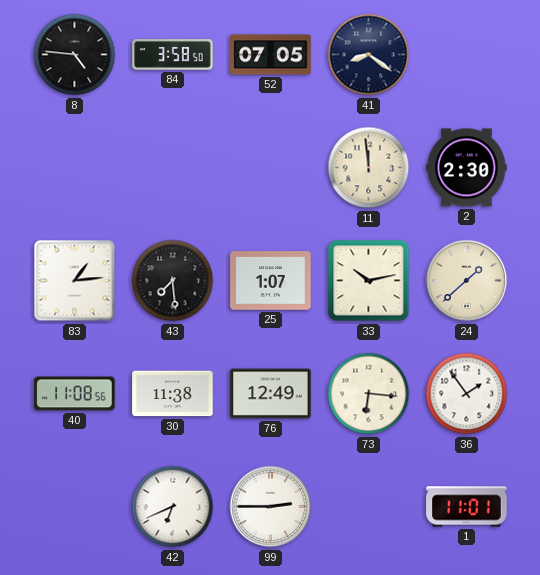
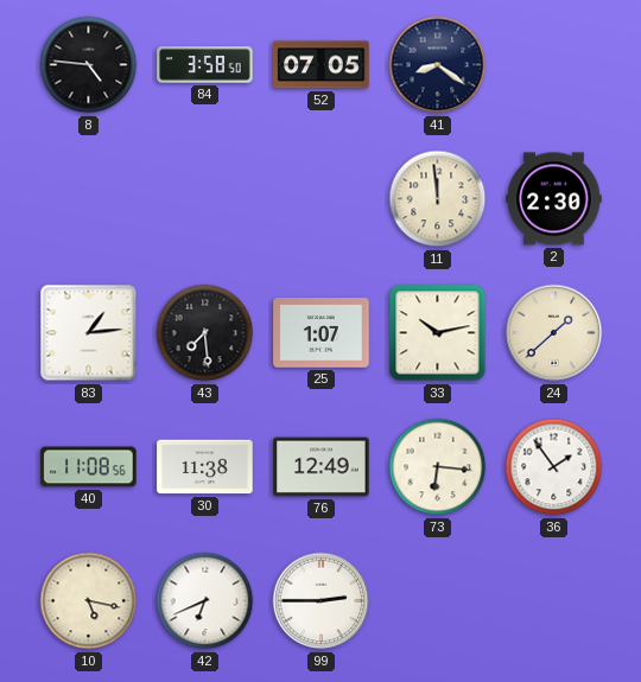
10: none -> 5:17 (89, 601)
1: 11:01 -> none (467, 507)
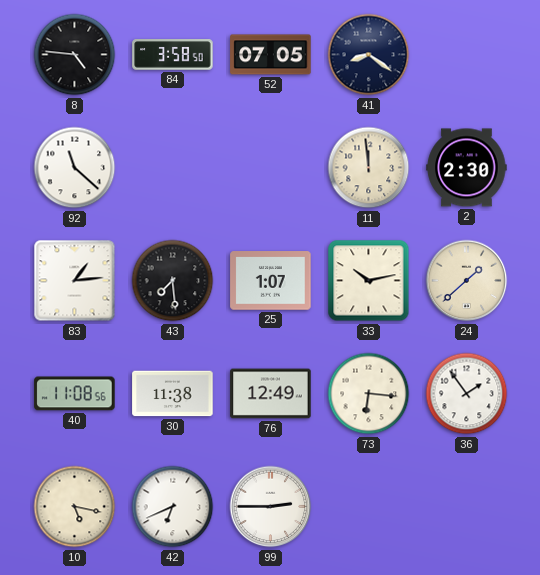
92: none -> 11:22 (75, 168)
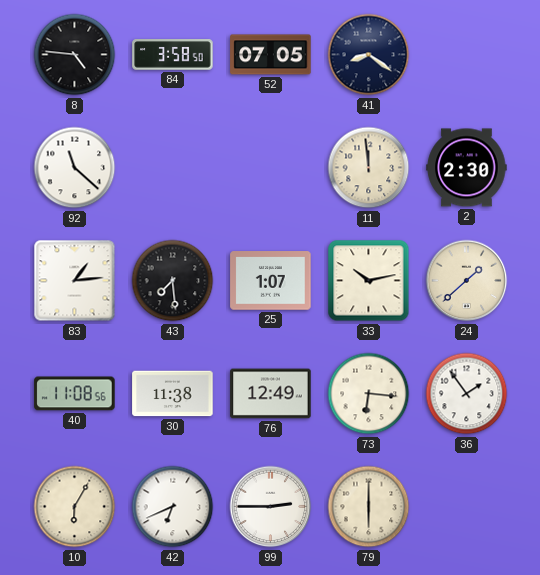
10: 5:17 -> 6:05 (75, 507)
79: none -> 6:00 (369, 507)
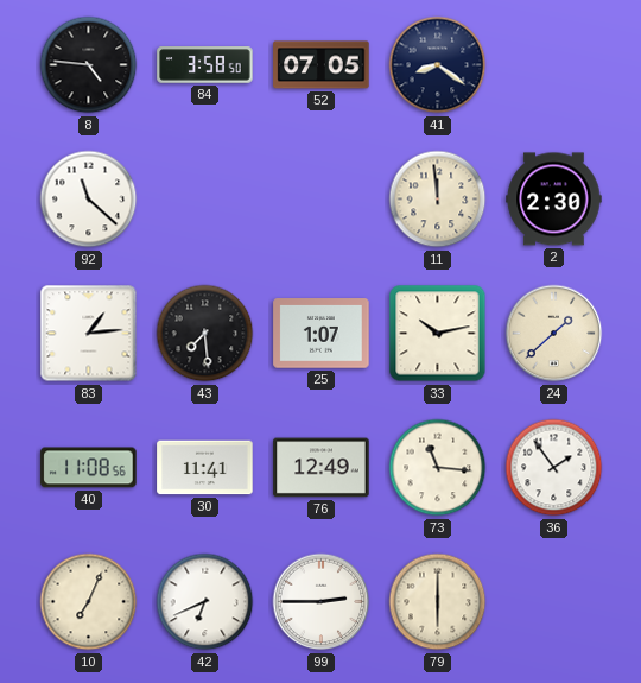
30: 11:38 -> 11:41 (205, 468)
73: 6:16 -> 11:16 (438, 468)
10: 6:05 -> 7:04 (89, 602)
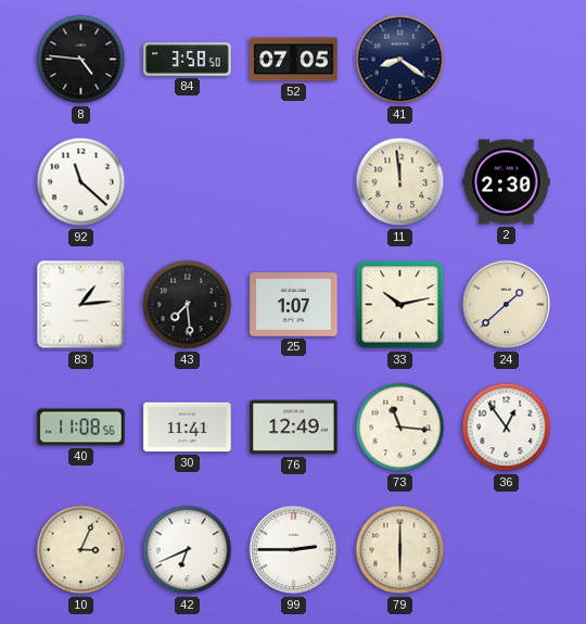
36: 1:54 -> 12:54 (507, 428)
10: 7:04 -> 3:04 (81, 550)
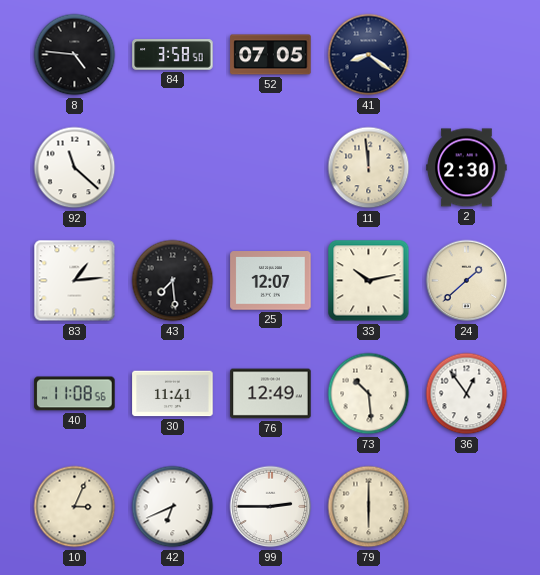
25: 1:07 -> 12:07 (271, 281)
73: 11:16 -> 10:29 (369, 394)
